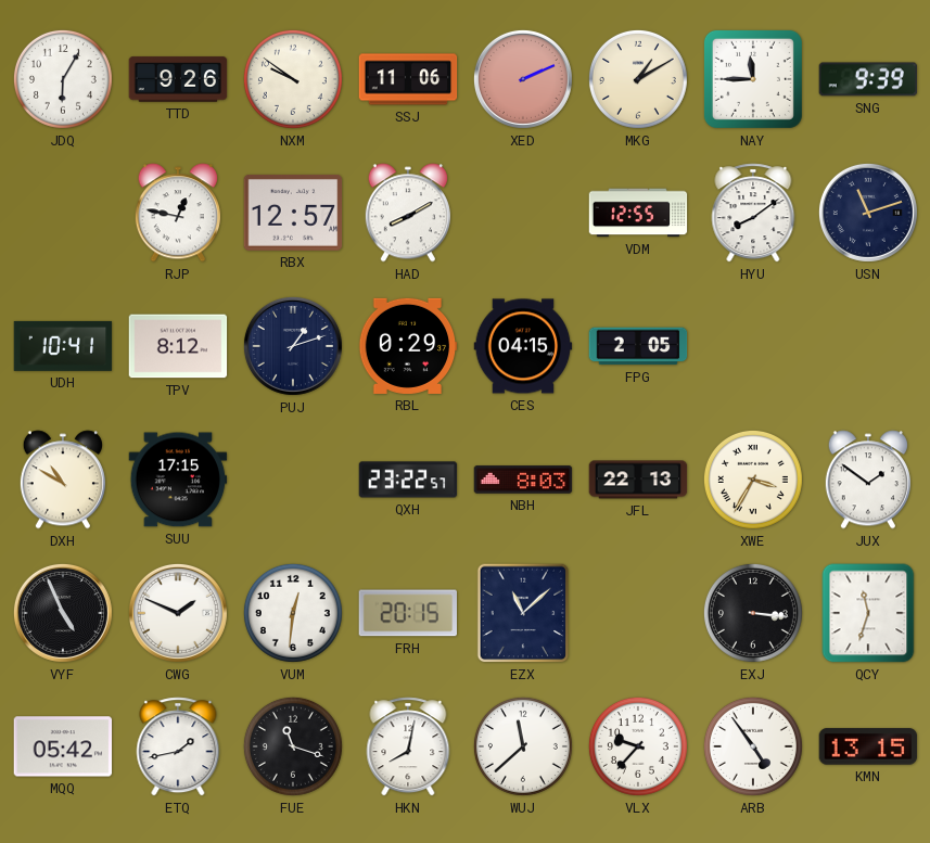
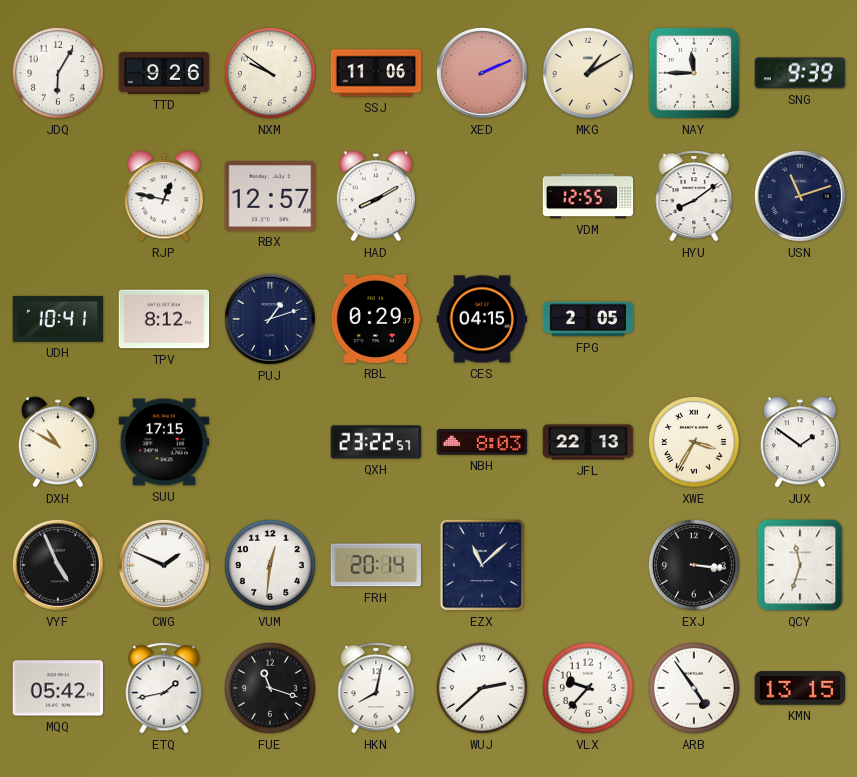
FRH: 20:15 -> 20:14 (375, 565)
WUJ: 11:38 -> 2:38 (482, 688)
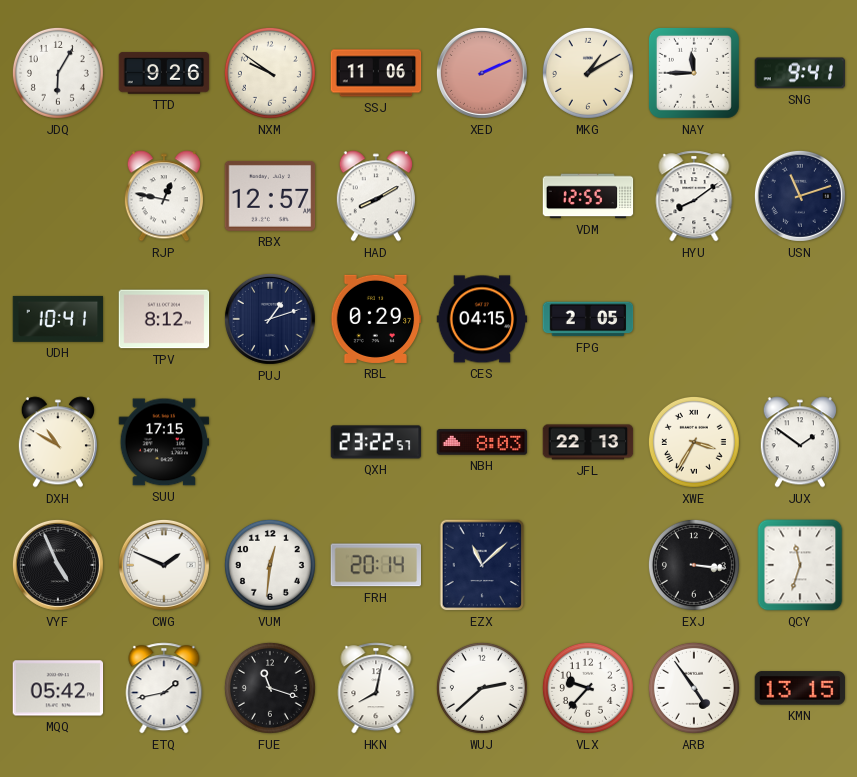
SNG: 9:39 -> 9:41 (800, 73)
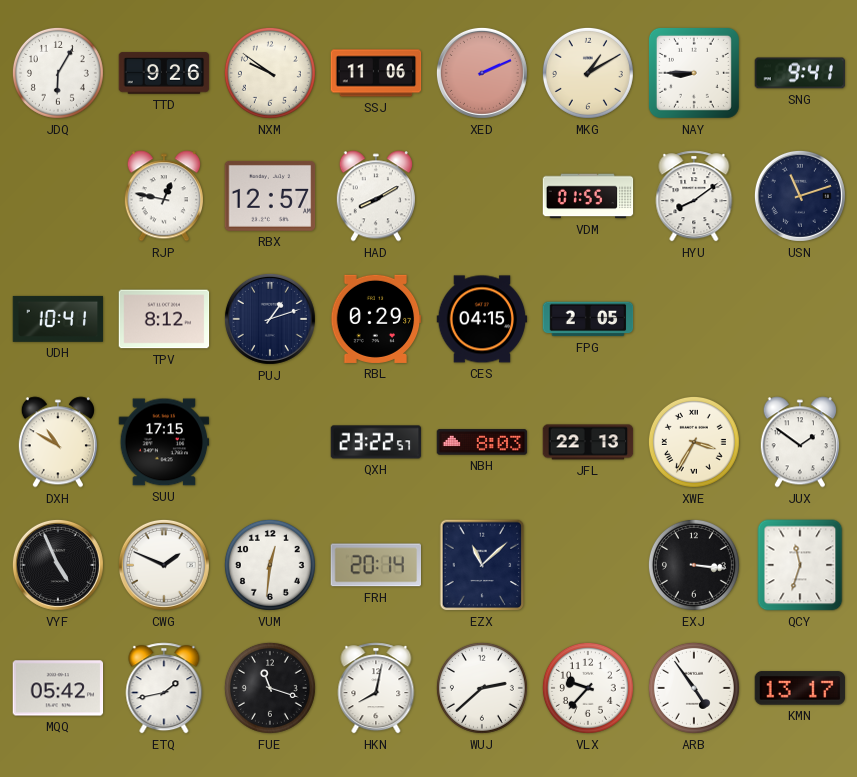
NAY: 11:45 -> 8:45 (694, 73)
VDM: 12:55 -> 01:55 (588, 196)
KMN: 13:15 -> 13:17 (800, 688)
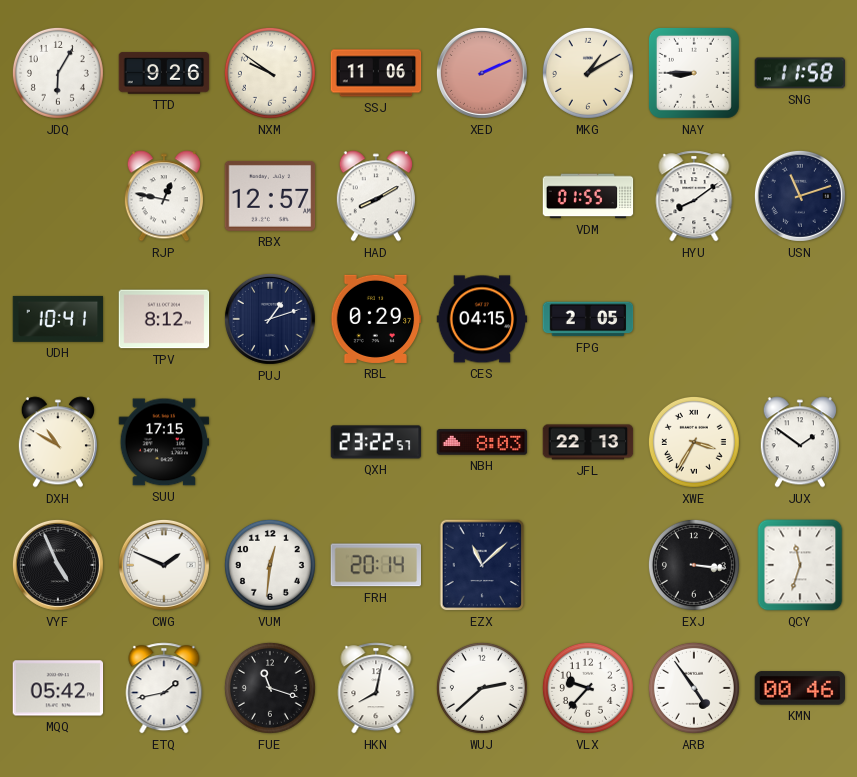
SNG: 9:41 -> 11:58 (800, 73)
KMN: 13:17 -> 00:46 (800, 688)
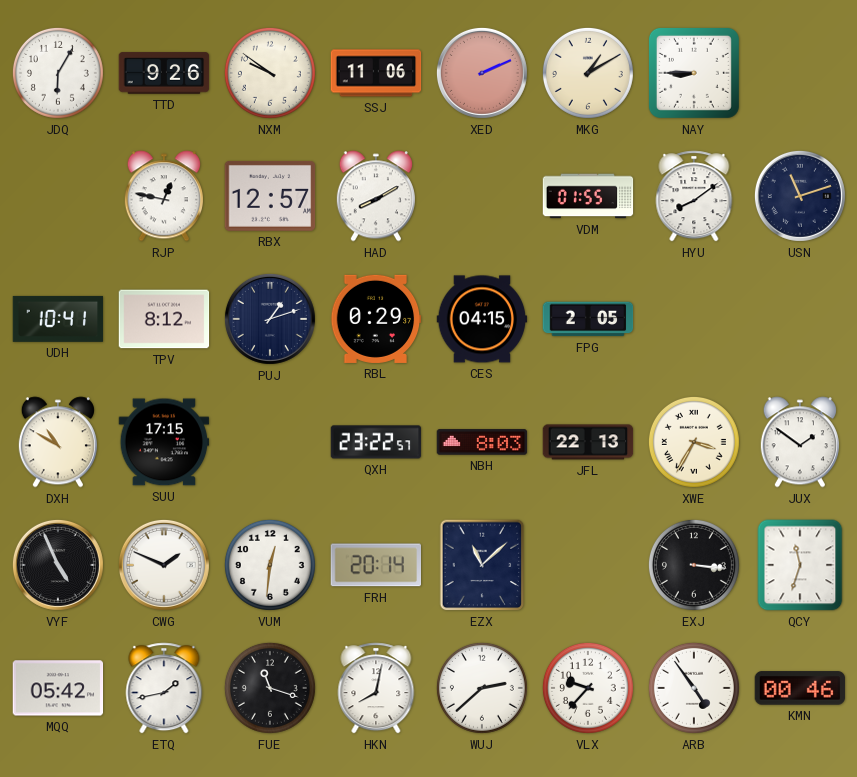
SNG: 11:58 -> none (800, 73)
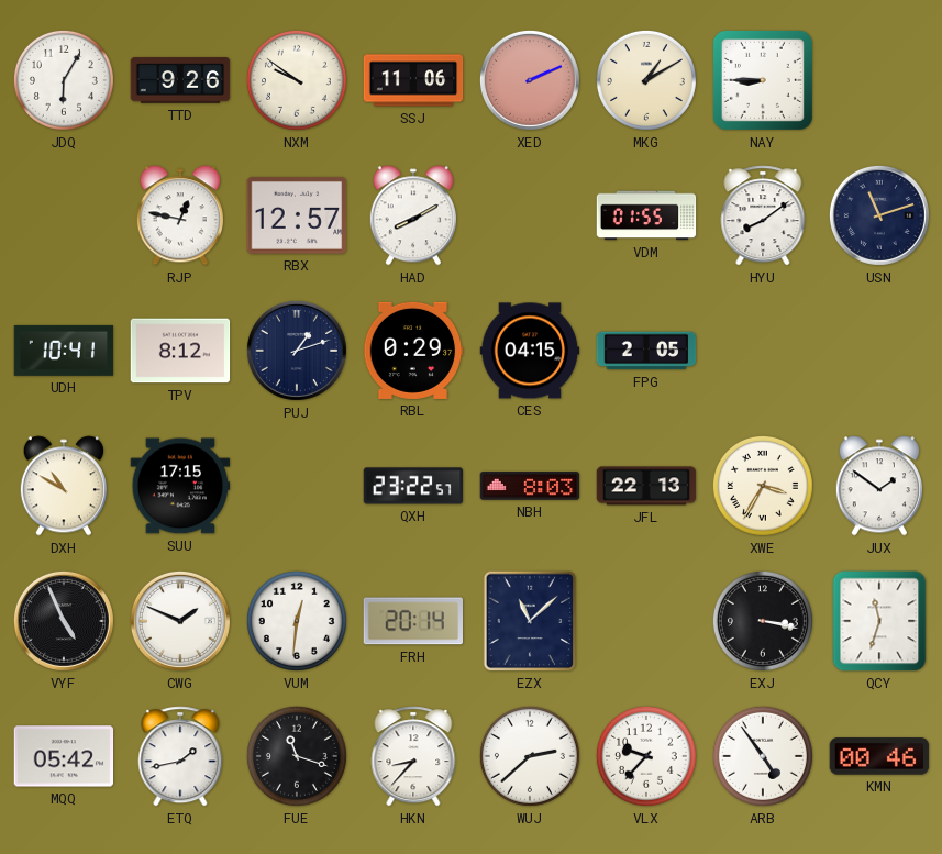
EXJ: 3:16 -> 3:17 (763, 621)
HKN: 8:02 -> 8:37 (413, 756)
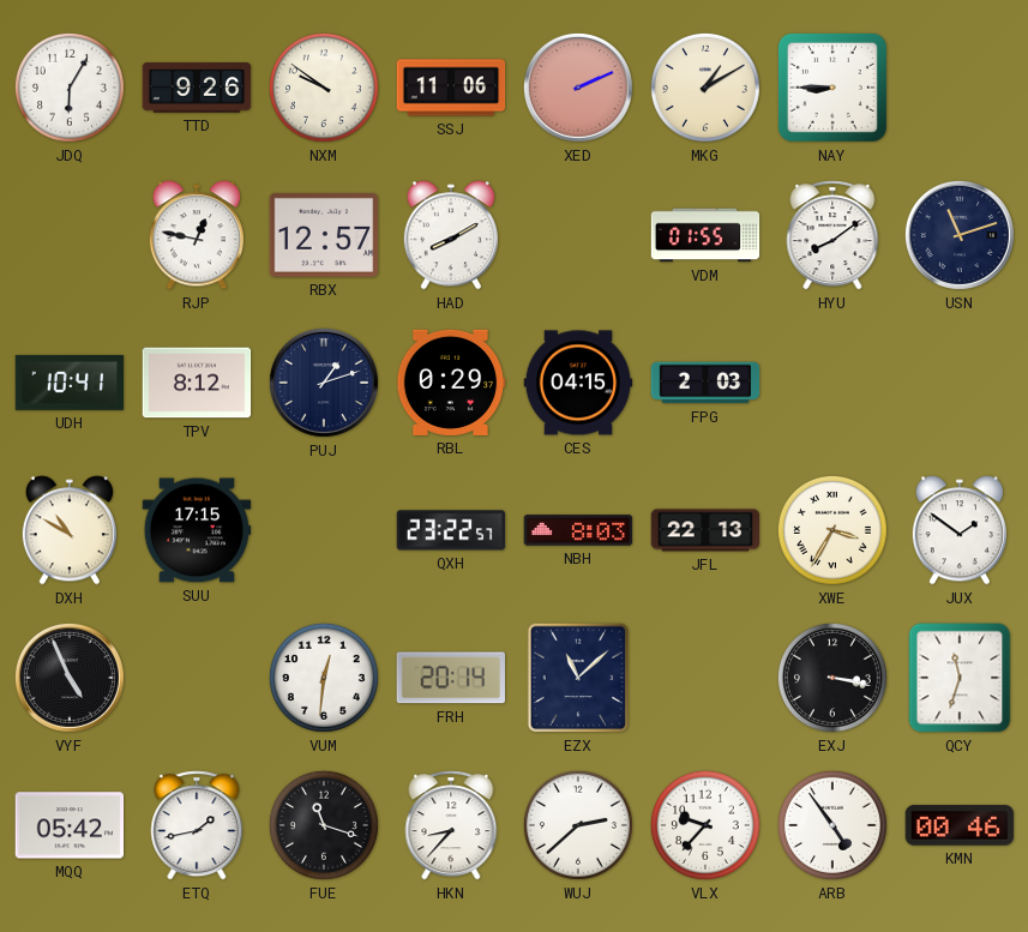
FPG: 2:05 -> 2:03 (705, 383)
CWG: 1:49 -> none (180, 621)
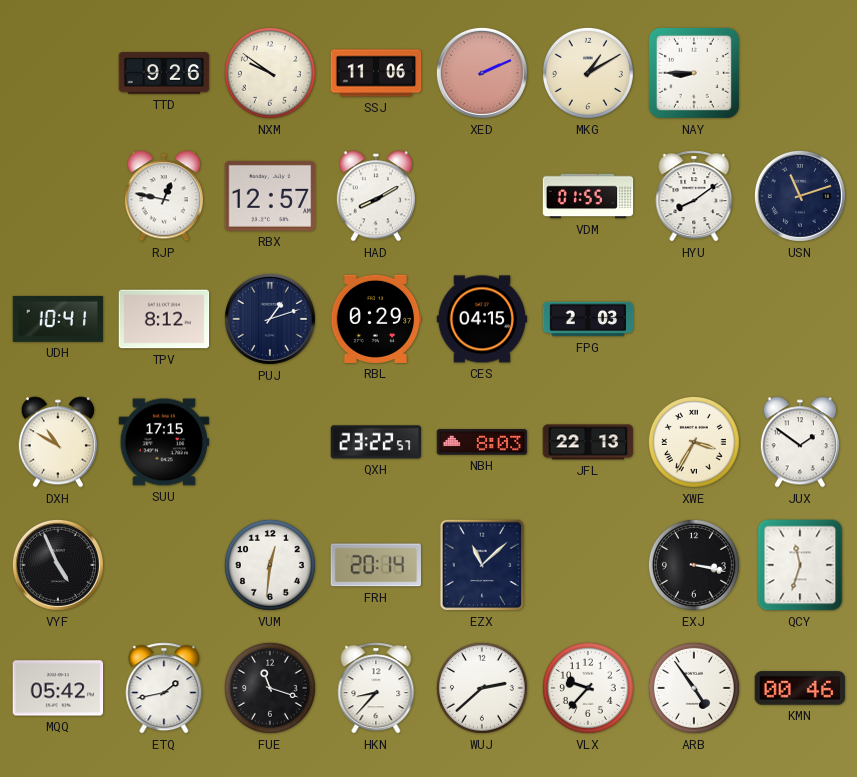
JDQ: 6:05 -> none (70, 88)
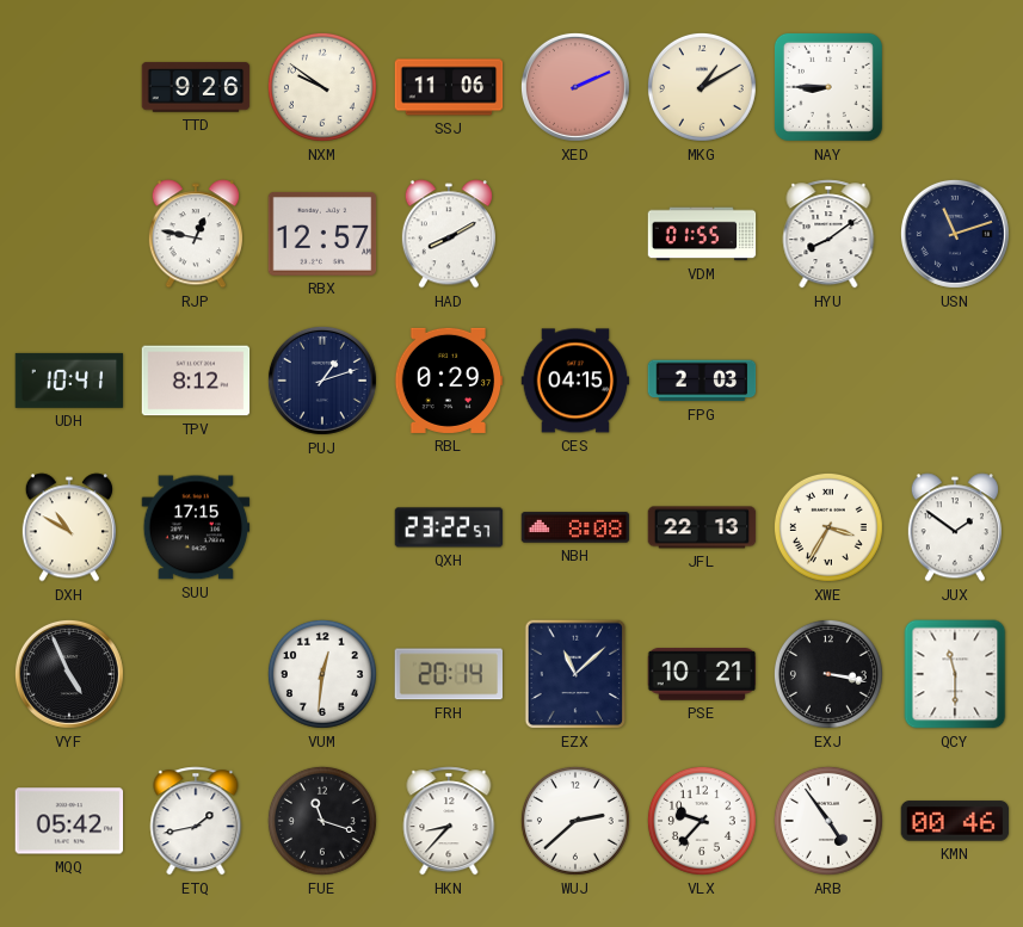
NBH: 8:03 -> 8:08 (575, 527)
PSE: none -> 10:21 (702, 675)
QCY: 11:33 -> 11:30 (955, 674)
